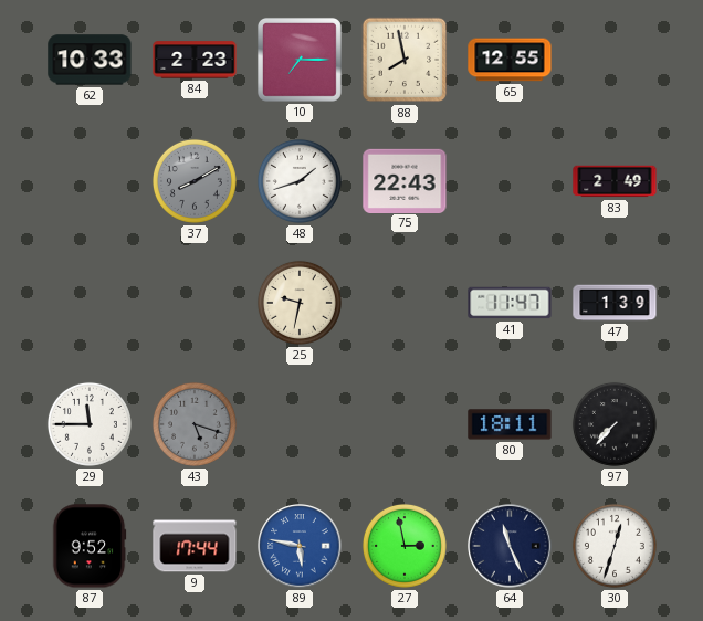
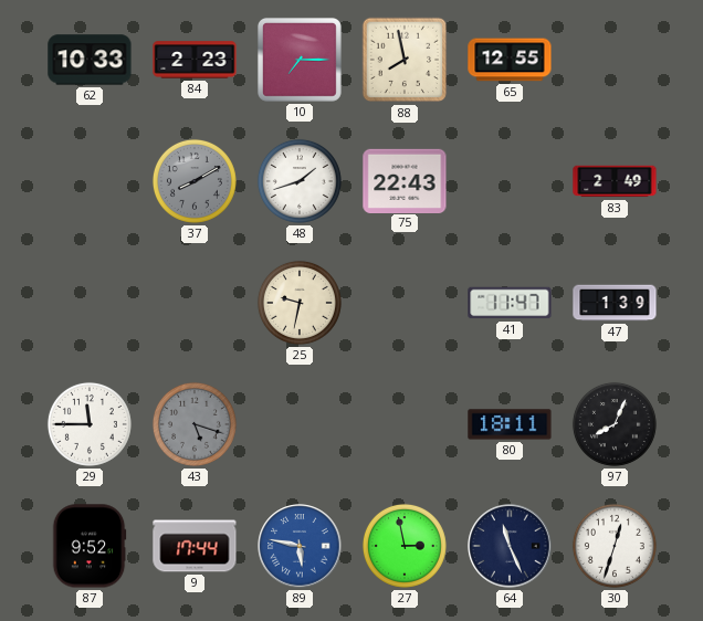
97: 7:37 -> 8:04 (615, 424)
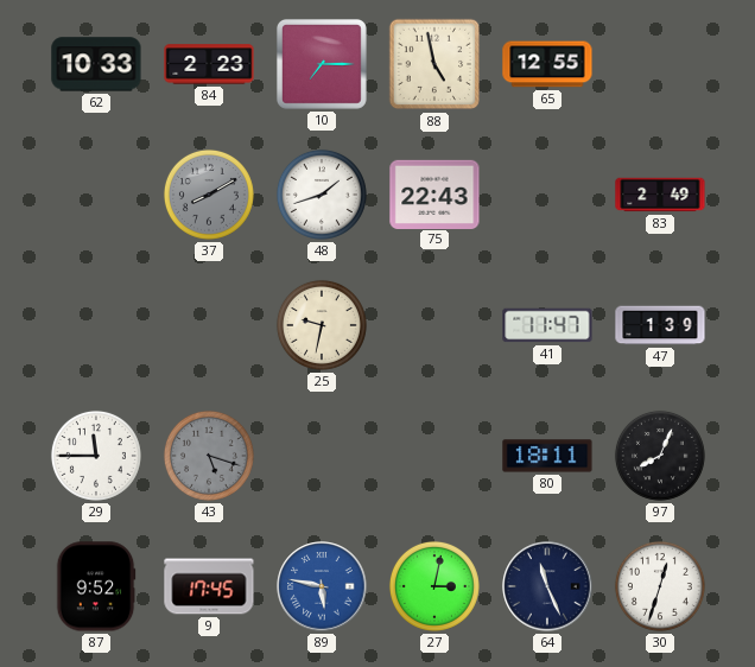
88: 7:58 -> 4:58 (434, 64)
9: 17:44 -> 17:45 (209, 586)
27: 2:58 -> 3:02 (434, 586)
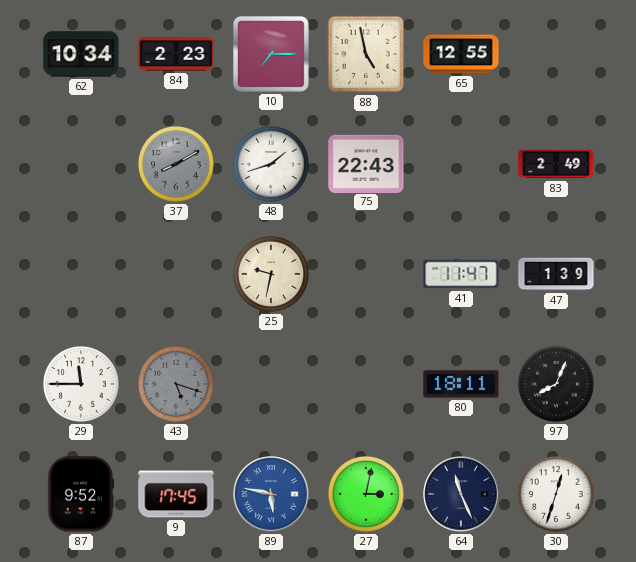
62: 10:33 -> 10:34 (81, 54)
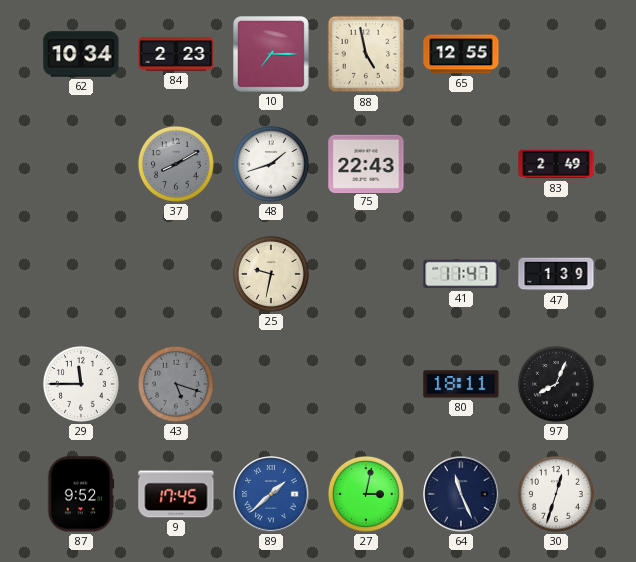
89: 5:47 -> 1:38 (271, 494)
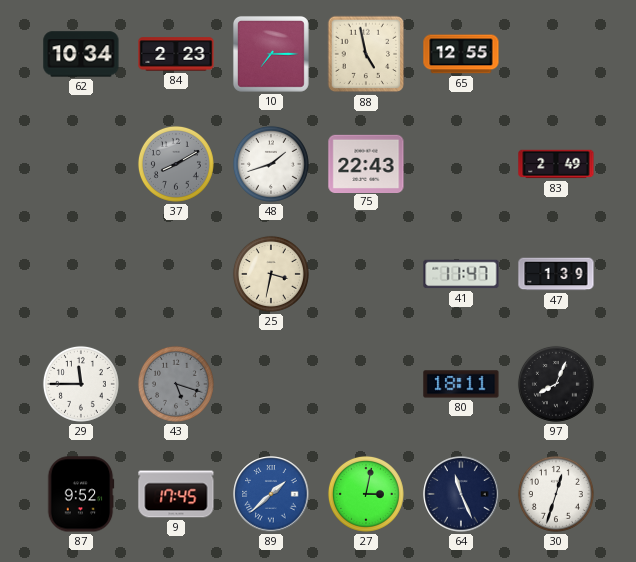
25: 9:32 -> 3:32 (271, 274)
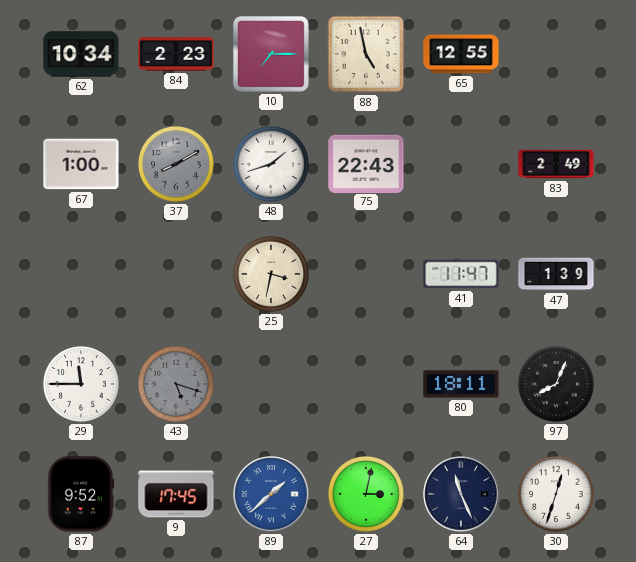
67: none -> 1:00 (81, 164)
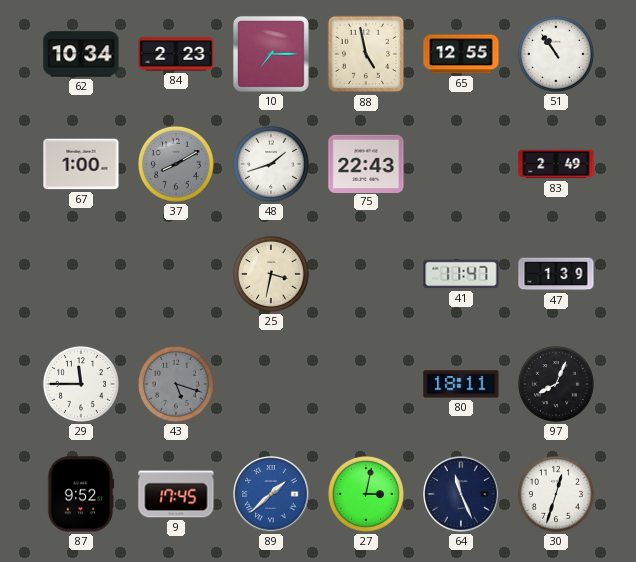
51: none -> 10:54 (556, 54)
